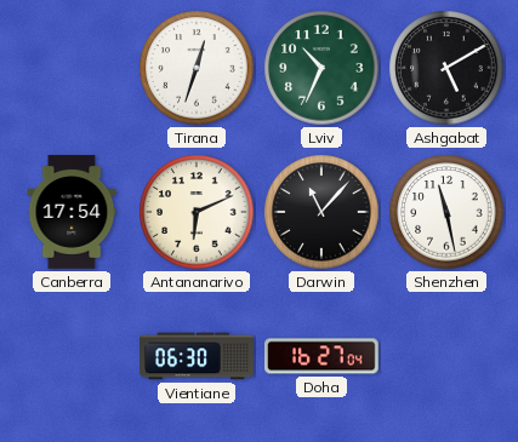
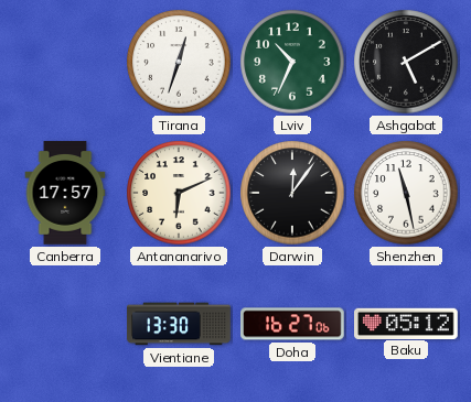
Canberra: 17:54 -> 17:57 (65, 193)
Darwin: 11:07 -> 12:06 (292, 193)
Vientiane: 06:30 -> 13:30 (179, 324)
Doha: 16:27:04 -> 16:27:06 (292, 324)
Baku: none -> 05:12 (407, 323)
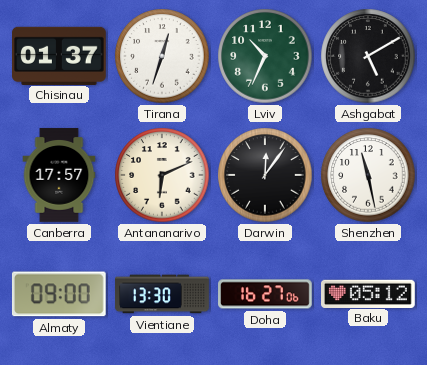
Chisinau: none -> 01:37 (60, 55)
Almaty: none -> 09:00 (59, 294)
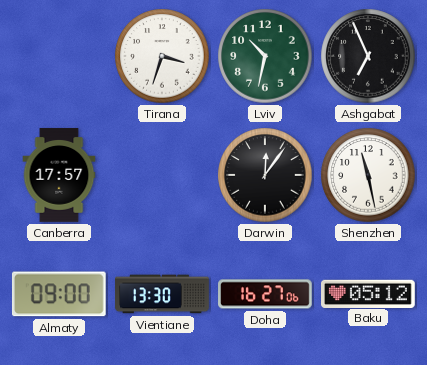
Chisinau: 01:37 -> none (60, 55)
Tirana: 12:33 -> 3:33 (162, 56)
Lviv: 10:34 -> 10:32 (265, 56)
Ashgabat: 5:10 -> 6:56 (368, 56)
Antananarivo: 6:11 -> none (162, 175)
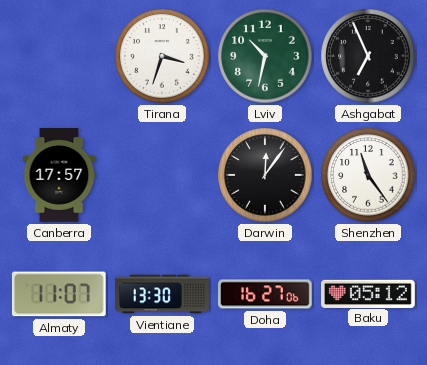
Shenzhen: 11:28 -> 11:24 (368, 175)
Almaty: 09:00 -> 11:07 (59, 294)
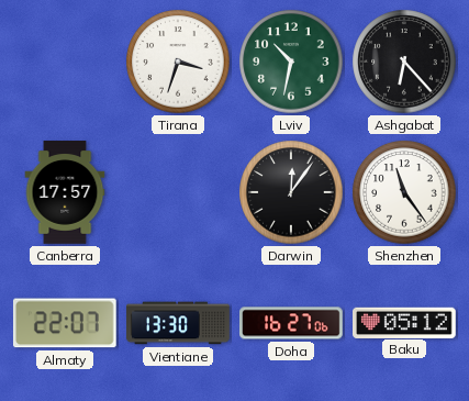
Ashgabat: 6:56 -> 6:23 (404, 62)
Almaty: 11:07 -> 22:07 (65, 323)
